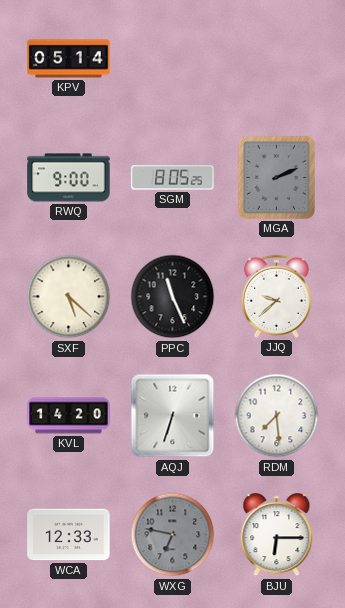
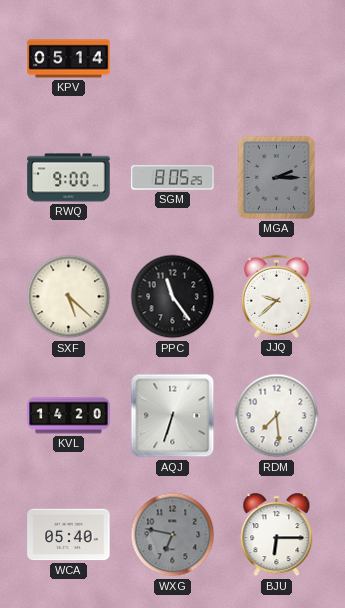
MGA: 2:11 -> 2:15 (276, 177)
PPC: 11:26 -> 11:24 (173, 297)
WCA: 12:33 -> 05:40 (69, 535)
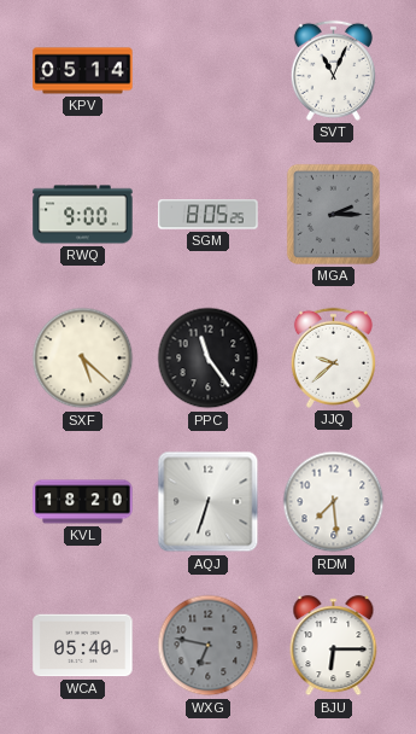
SVT: none -> 11:04 (333, 70)
KVL: 14:20 -> 18:20 (83, 502)
